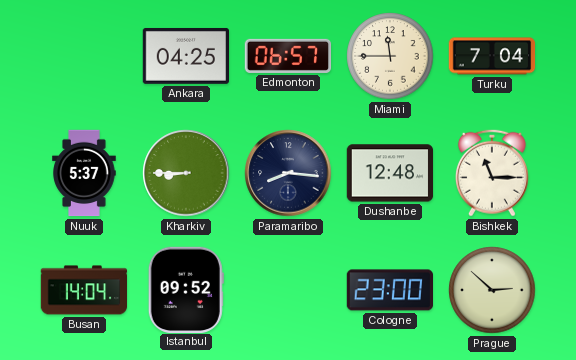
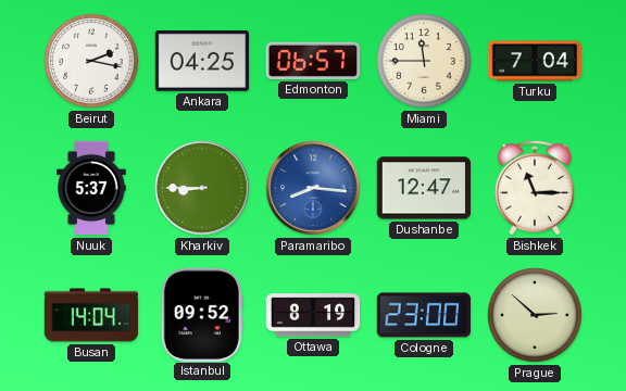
Beirut: none -> 2:17 (91, 61)
Paramaribo dial: navy -> blue (313, 188)
Dushanbe: 12:48 -> 12:47 (424, 188)
Ottawa: none -> 8:19 (313, 315)
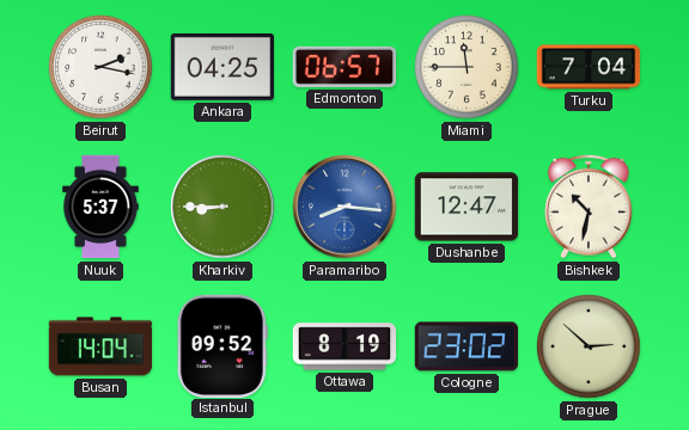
Bishkek: 11:15 -> 10:32 (589, 207)
Cologne: 23:00 -> 23:02 (465, 346)
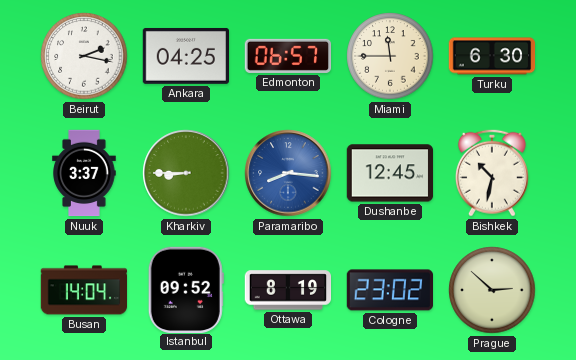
Turku: 7:04 -> 6:30 (492, 56)
Nuuk: 5:37 -> 3:37 (84, 173)
Dushanbe: 12:47 -> 12:45 (390, 173)
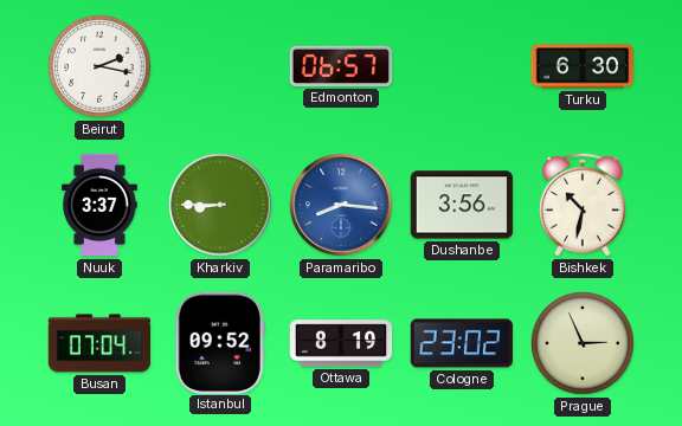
Ankara: 04:25 -> none (185, 56)
Miami: 11:45 -> none (390, 56)
Dushanbe: 12:45 -> 3:56 (462, 205)
Busan: 14:04 -> 07:04 (99, 343)
Prague: 2:52 -> 2:56 (583, 343)
